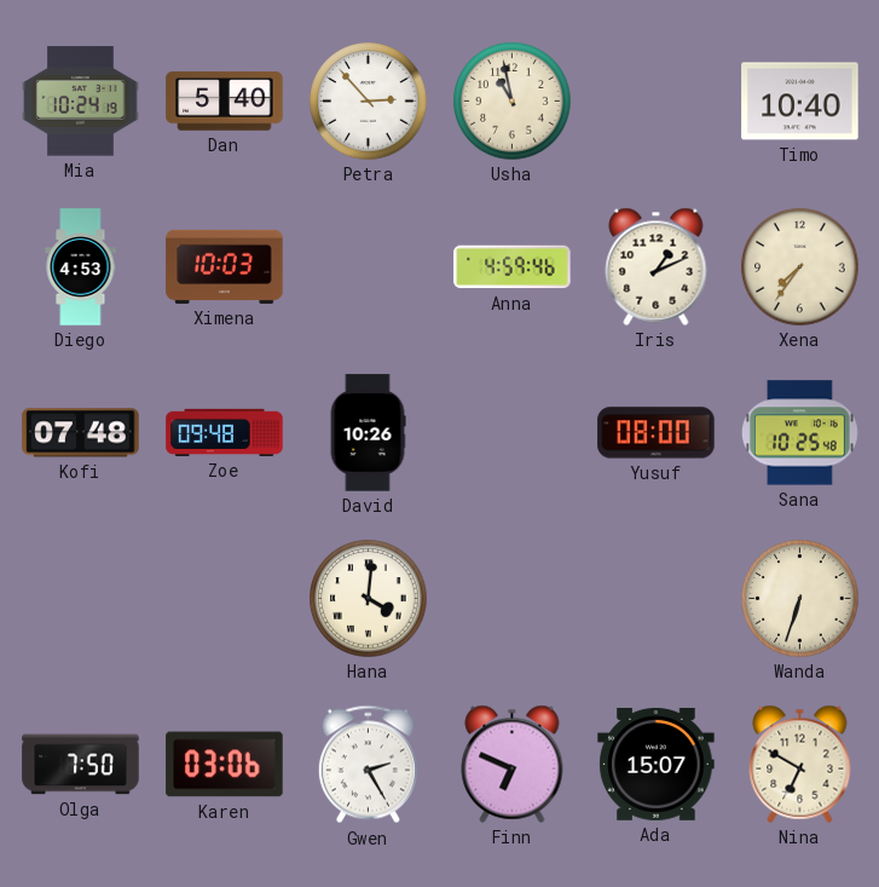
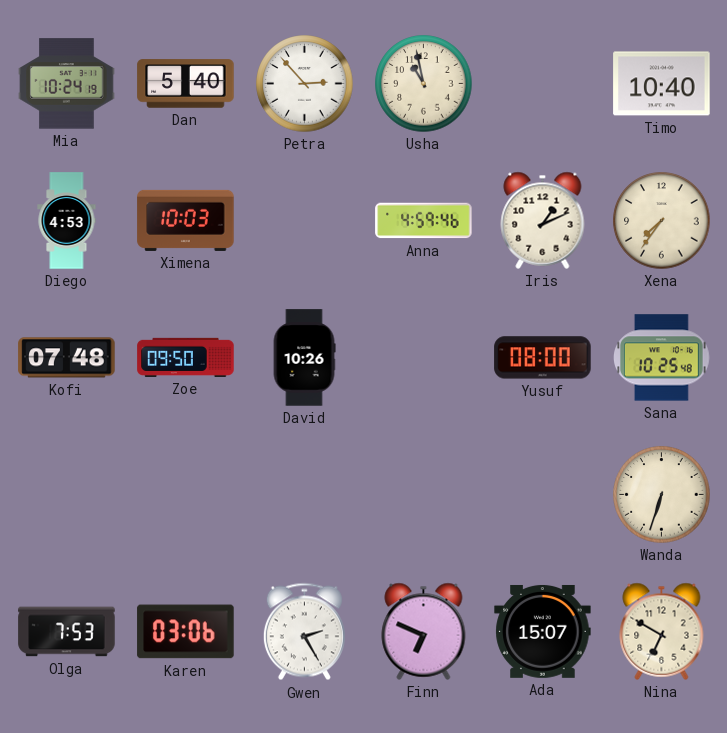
Zoe: 09:48 -> 09:50 (186, 357)
Hana: 4:01 -> none (369, 599)
Olga: 7:50 -> 7:53 (67, 632)
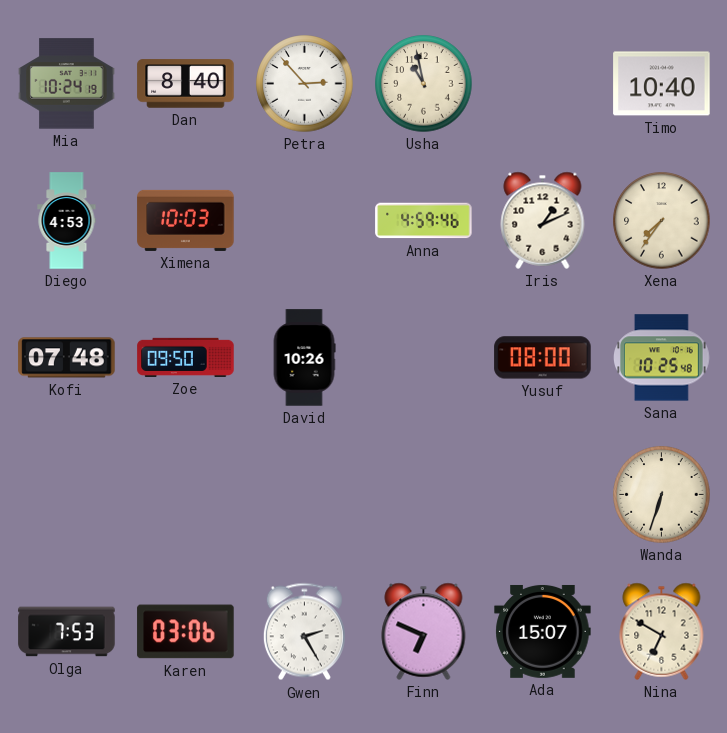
Dan: 5:40 -> 8:40 (186, 84)
